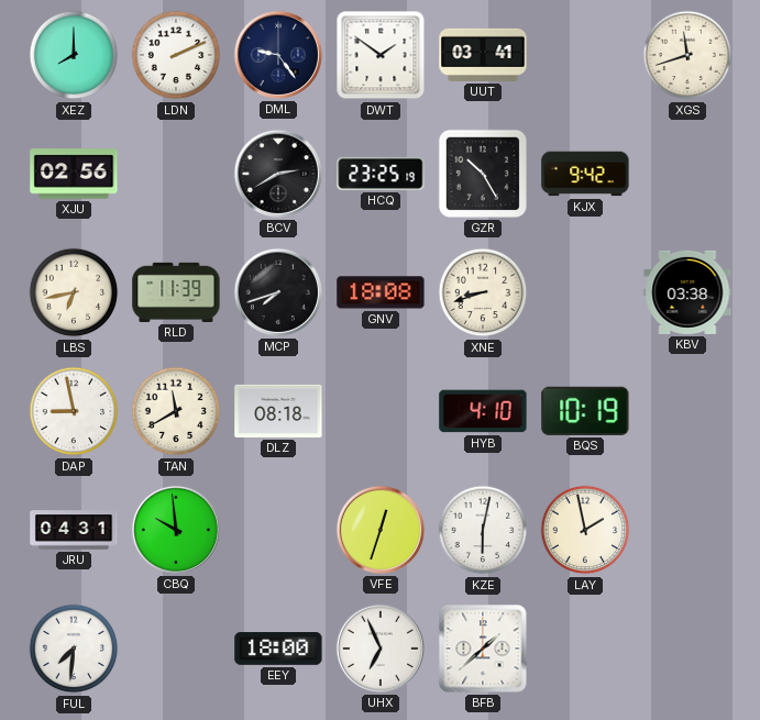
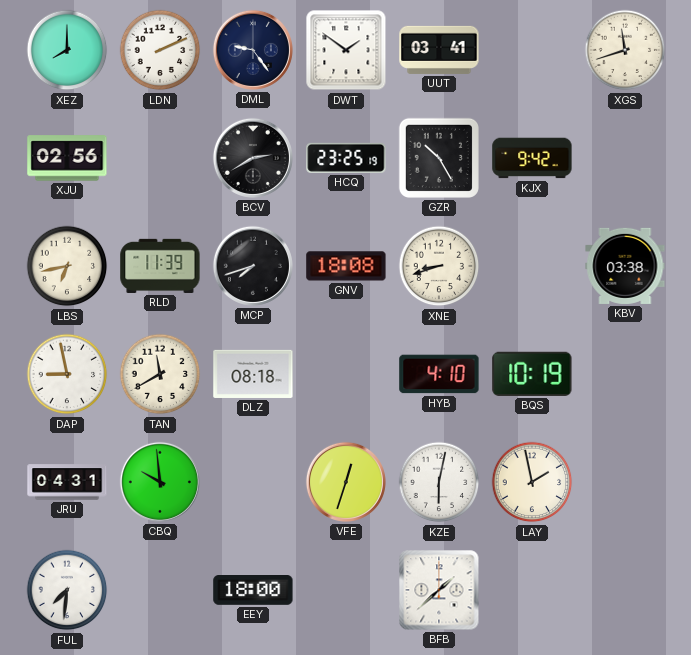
UHX: 6:56 -> none (381, 649)
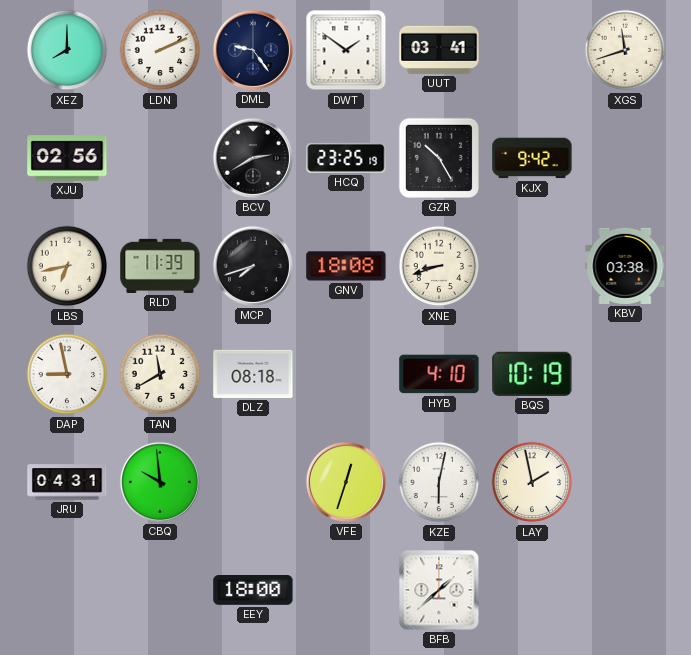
FUL: 7:31 -> none (67, 590)
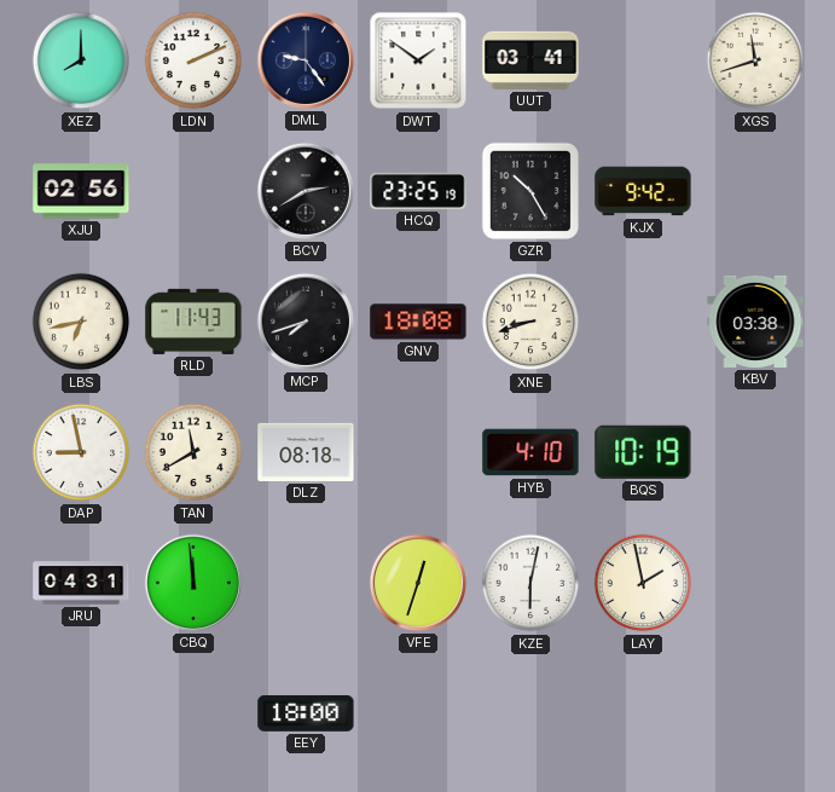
RLD: 11:39 -> 11:43 (193, 322)
CBQ: 9:59 -> 11:59 (193, 583)
BFB: 1:38 -> none (439, 590)
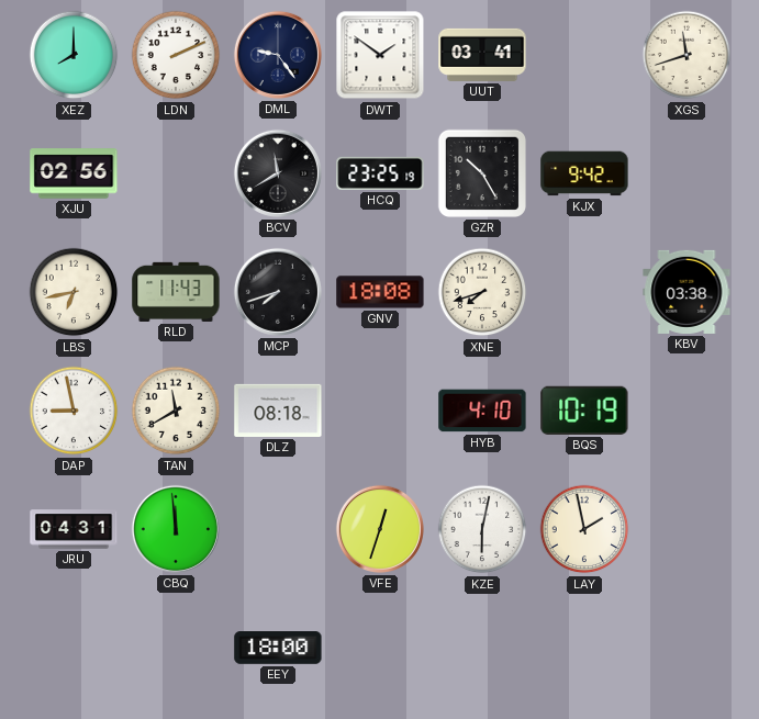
BCV: 2:40 -> 11:40 (278, 173)
XNE: 8:42 -> 7:42 (482, 292)
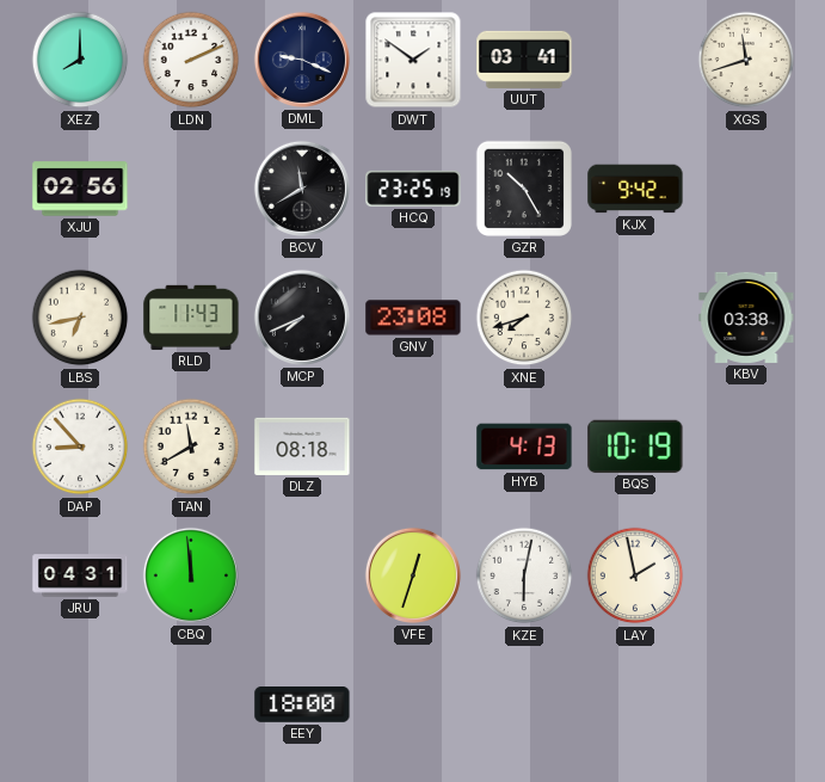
DML: 9:24 -> 9:19 (302, 60)
MCP: 7:42 -> 7:41 (302, 318)
GNV: 18:08 -> 23:08 (413, 318)
DAP: 8:58 -> 8:53 (80, 447)
HYB: 4:10 -> 4:13 (524, 447)
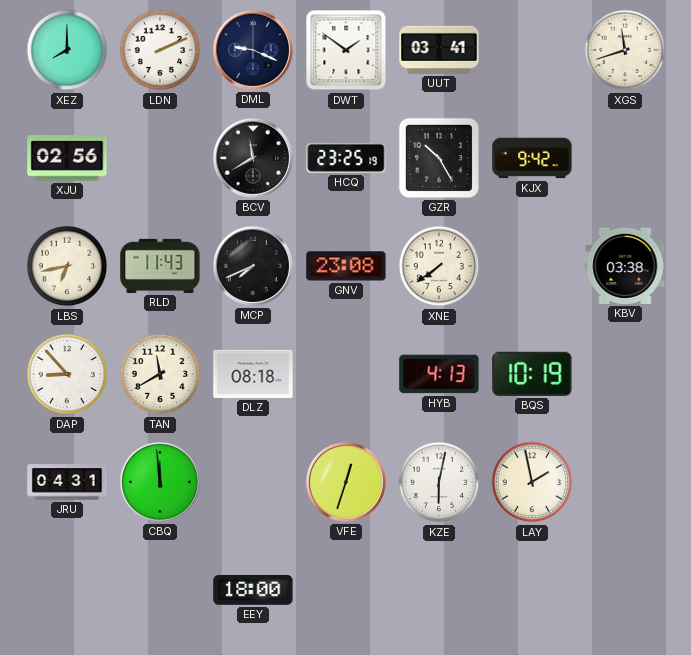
XNE: 7:42 -> 7:39 (439, 266)
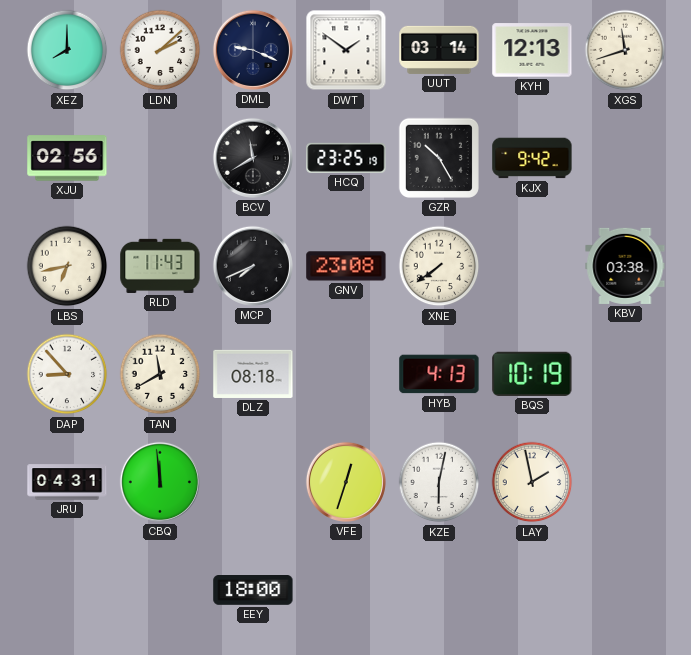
LDN: 2:11 -> 2:08 (160, 50)
UUT: 03:41 -> 03:14 (439, 50)
KYH: none -> 12:13 (532, 50)
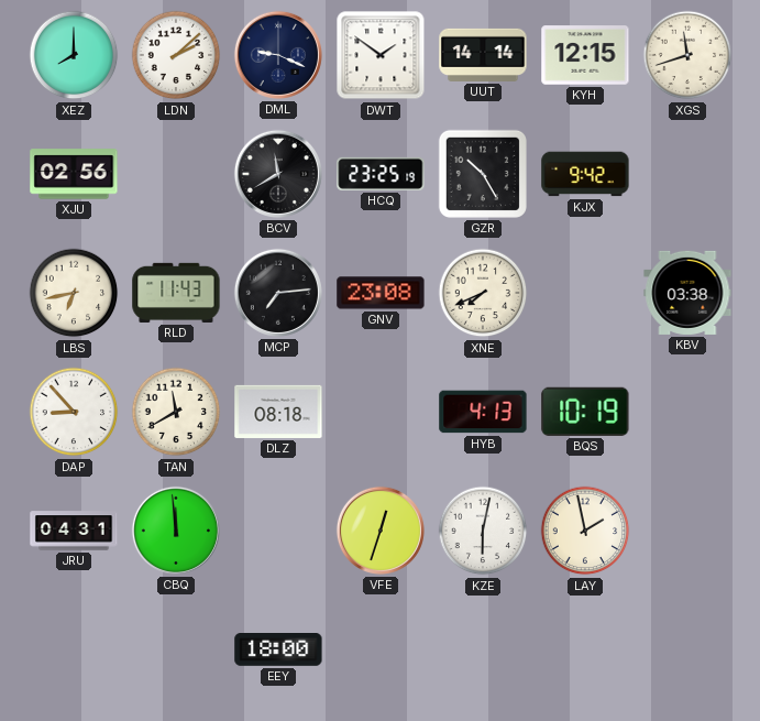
UUT: 03:14 -> 14:14 (483, 55)
KYH: 12:13 -> 12:15 (585, 55)
MCP: 7:41 -> 7:14 (278, 293)
XNE: 7:39 -> 7:41 (483, 293)
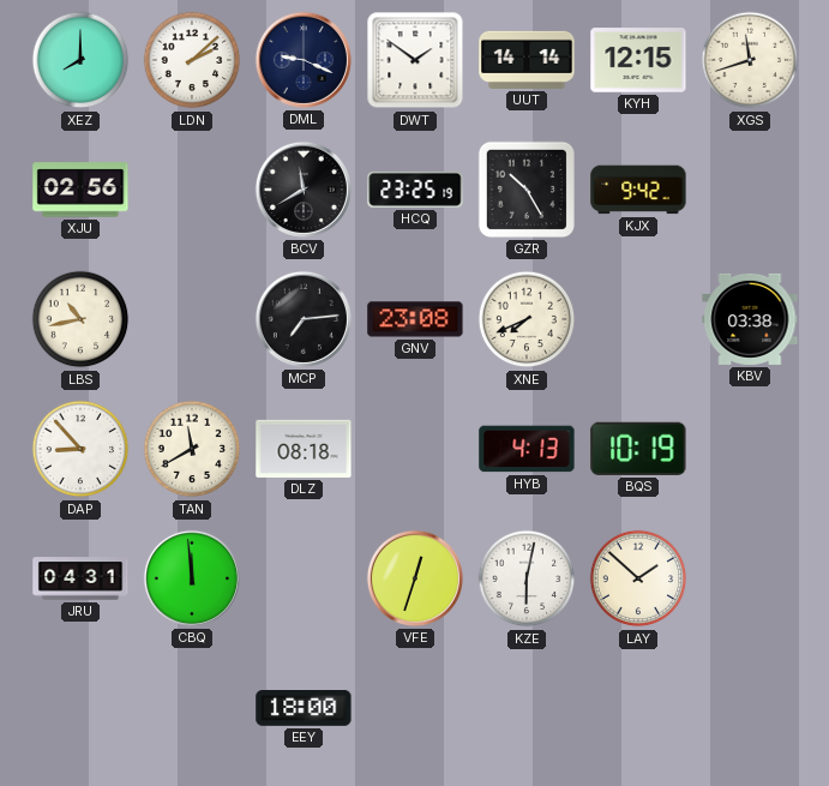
LBS: 6:43 -> 10:43 (80, 319)
RLD: 11:43 -> none (176, 293)
LAY: 1:58 -> 1:52 (638, 578)
